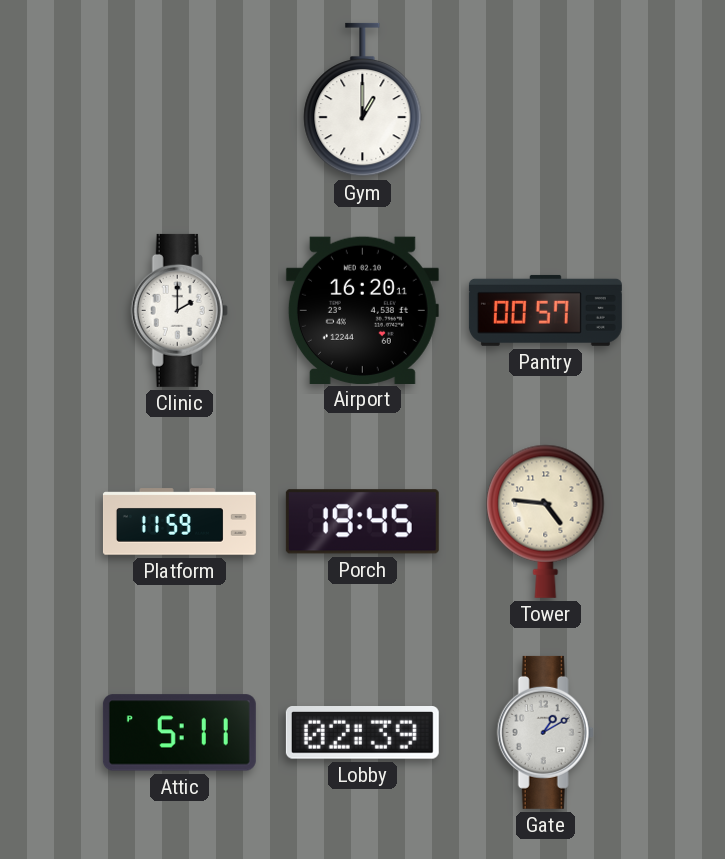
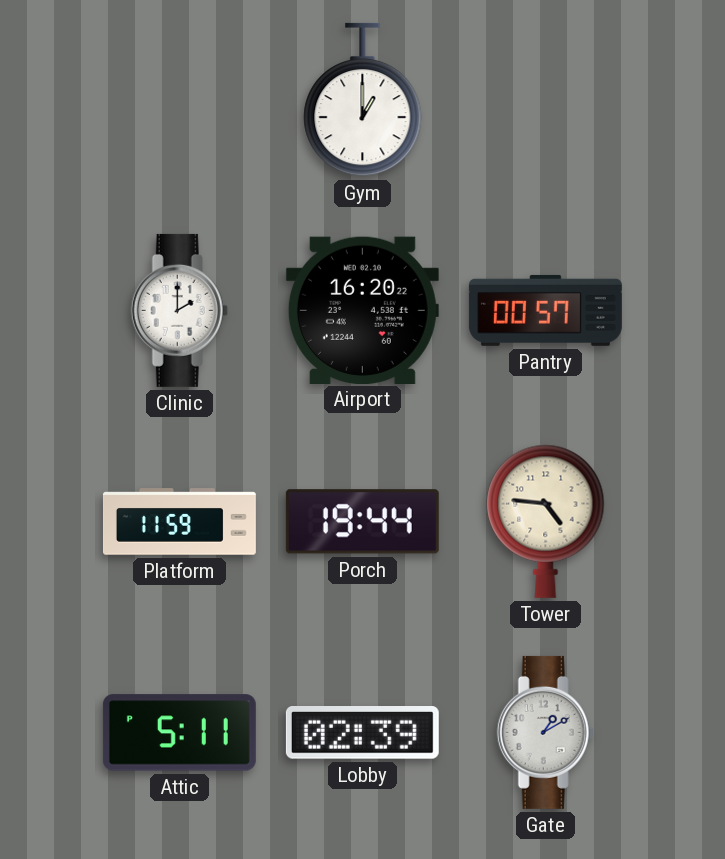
Airport: 16:20:11 -> 16:20:22 (362, 310)
Porch: 19:45 -> 19:44 (362, 522)
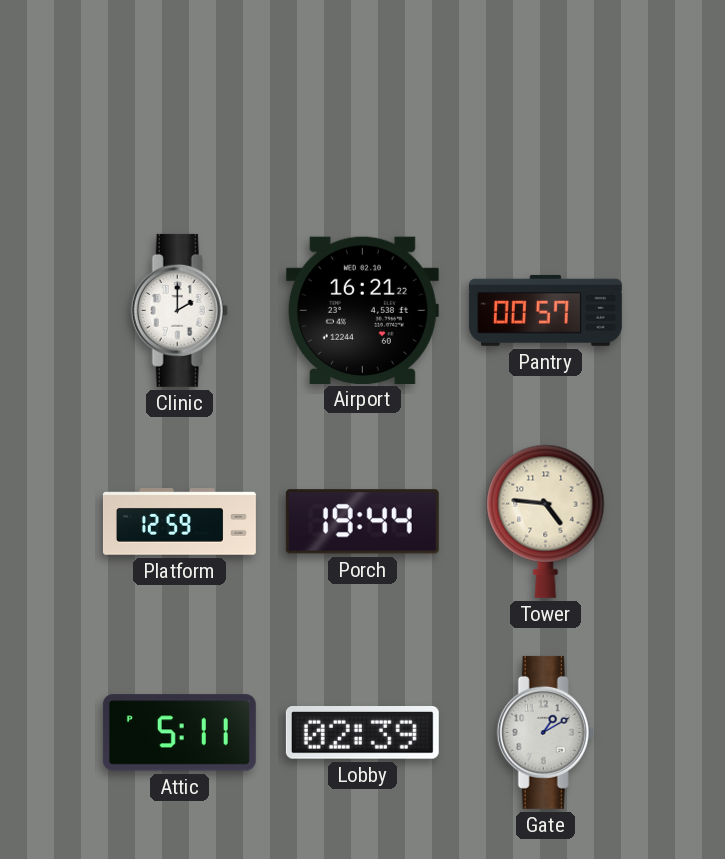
Gym: 1:00 -> none (363, 100)
Airport: 16:20 -> 16:21 (362, 310)
Platform: 11:59 -> 12:59 (179, 522)
